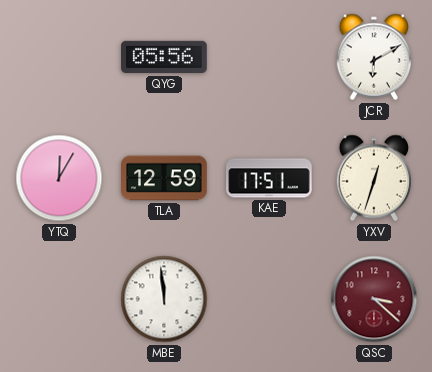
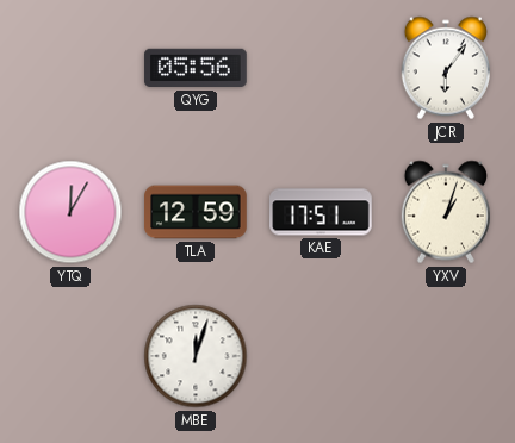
JCR: 6:10 -> 6:06 (445, 68)
YXV: 12:33 -> 1:03 (445, 212)
MBE: 11:59 -> 12:03 (196, 356)
QSC: 3:22 -> none (374, 299)
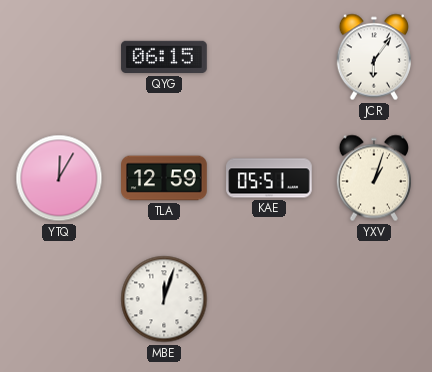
QYG: 05:56 -> 06:15 (164, 57)
KAE: 17:51 -> 05:51 (269, 178)
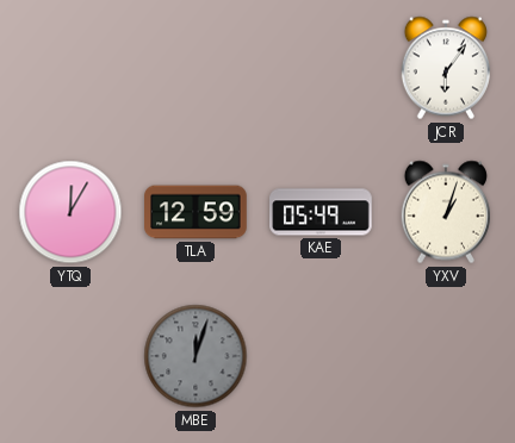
QYG: 06:15 -> none (164, 57)
KAE: 05:51 -> 05:49 (321, 212)
MBE dial: white -> grey (196, 356)
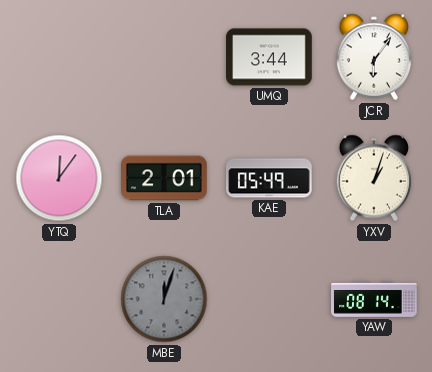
UMQ: none -> 3:44 (269, 57)
YTQ: 12:05 -> 12:06 (59, 178)
TLA: 12:59 -> 2:01 (164, 178)
YAW: none -> 08:14 (374, 299)
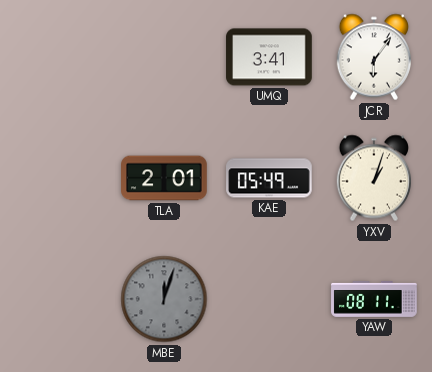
UMQ: 3:44 -> 3:41 (269, 57)
YTQ: 12:06 -> none (59, 178)
YAW: 08:14 -> 08:11 (374, 299)
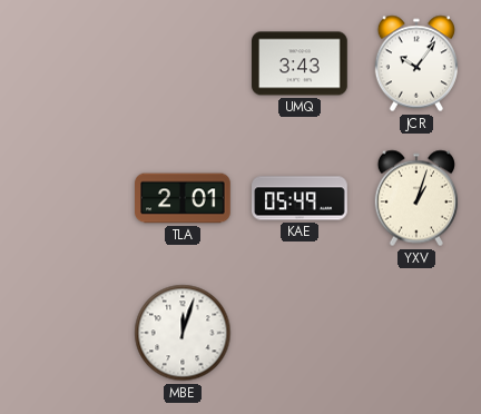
UMQ: 3:41 -> 3:43 (300, 63)
JCR: 6:06 -> 10:06 (415, 63)
MBE dial: grey -> white (183, 333)
YAW: 08:11 -> none (374, 299)
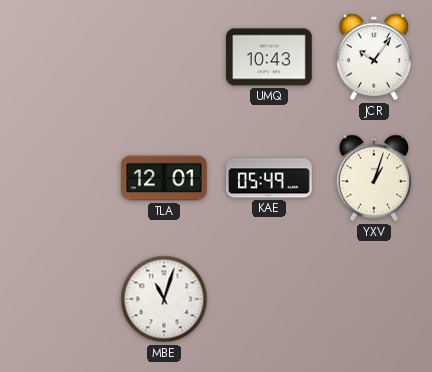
UMQ: 3:43 -> 10:43 (269, 57)
TLA: 2:01 -> 12:01 (164, 178)
MBE: 12:03 -> 11:03 (164, 299)
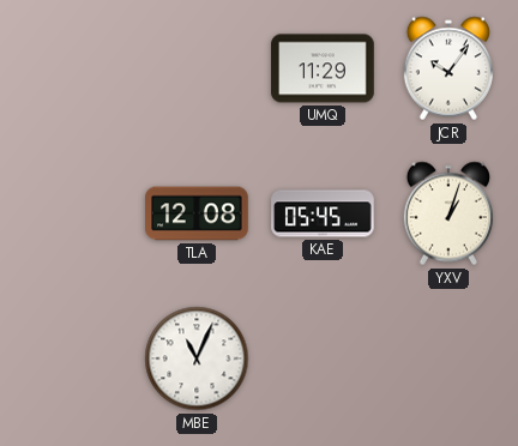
UMQ: 10:43 -> 11:29 (323, 68)
TLA: 12:01 -> 12:08 (197, 213)
KAE: 05:49 -> 05:45 (323, 213)
MBE: 11:03 -> 11:04 (197, 358)
